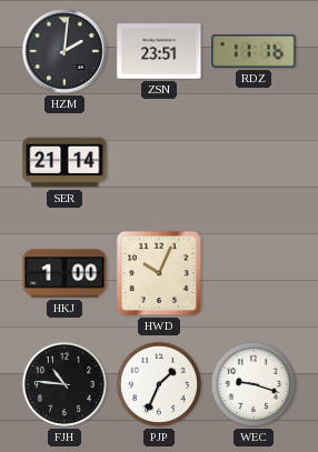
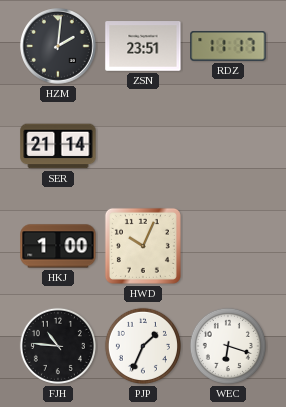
RDZ: 11:16 -> 11:17 (228, 47)
WEC: 9:18 -> 6:18 (228, 346)
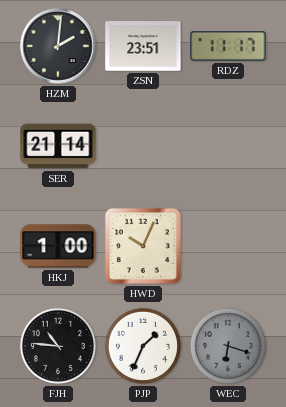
WEC dial: white -> grey (228, 346)
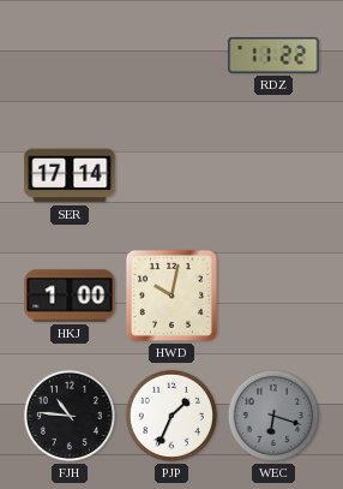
HZM: 2:01 -> none (58, 46)
ZSN: 23:51 -> none (143, 46)
RDZ: 11:17 -> 11:22 (273, 56)
SER: 21:14 -> 17:14 (70, 175)
HWD: 10:04 -> 10:02 (171, 296)
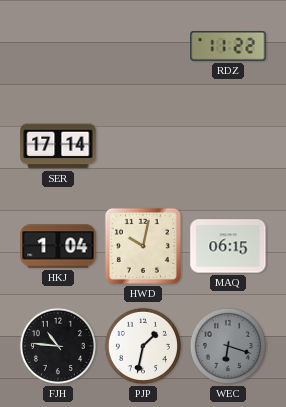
HKJ: 1:00 -> 1:04 (58, 246)
MAQ: none -> 06:15 (228, 246)
PJP: 1:34 -> 1:32 (143, 346)
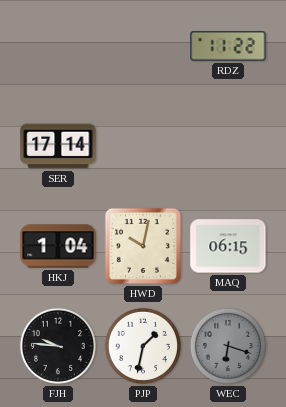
FJH: 10:46 -> 9:46 (58, 346)
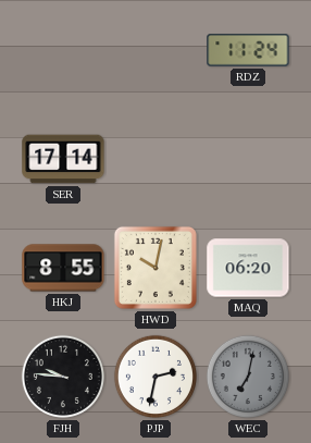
RDZ: 11:22 -> 11:24 (248, 51)
HKJ: 1:04 -> 8:55 (63, 268)
MAQ: 06:15 -> 06:20 (248, 268)
PJP: 1:32 -> 2:32 (155, 377)
WEC: 6:18 -> 7:02 (248, 377)
